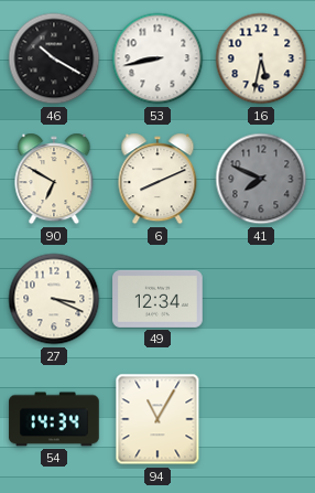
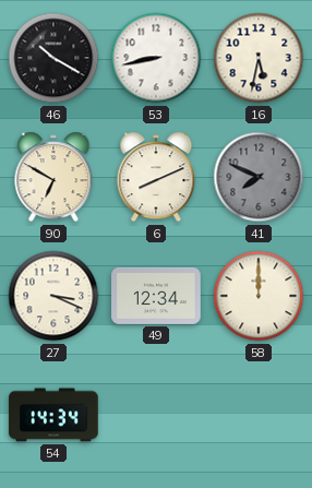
58: none -> 12:00 (259, 296)
94: 11:05 -> none (157, 419)
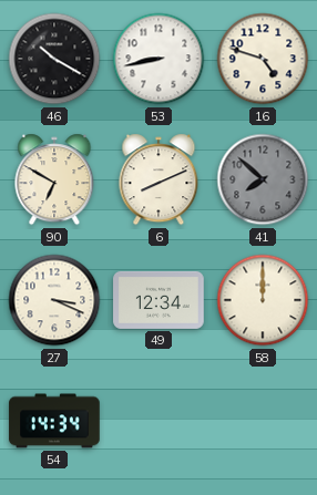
16: 5:32 -> 4:48 (263, 59)
41: 7:49 -> 7:52 (263, 179)
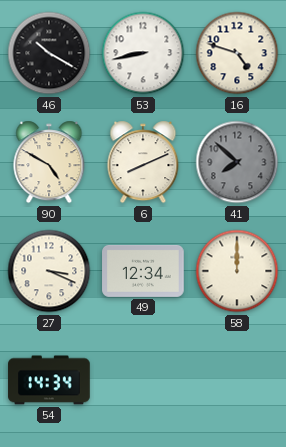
90: 6:50 -> 4:50 (49, 162)
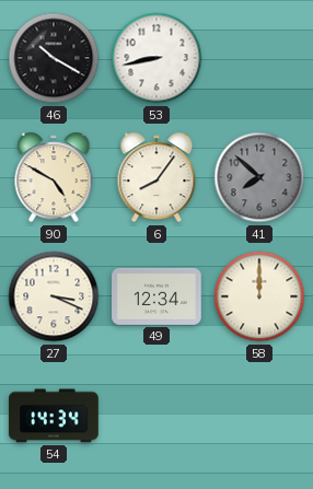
16: 4:48 -> none (237, 53)
6: 8:11 -> 8:06 (156, 177)
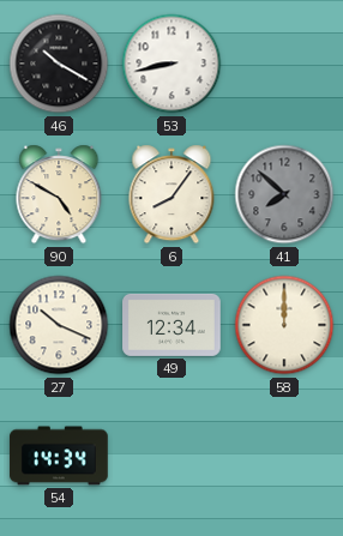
27: 3:19 -> 10:19 (59, 325)
